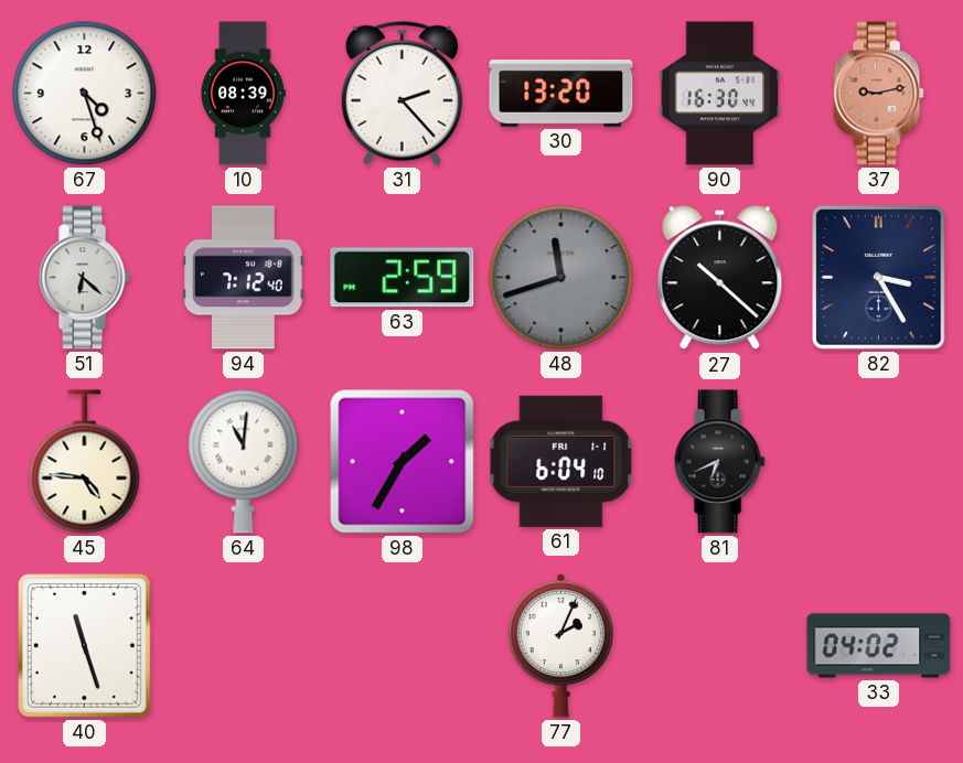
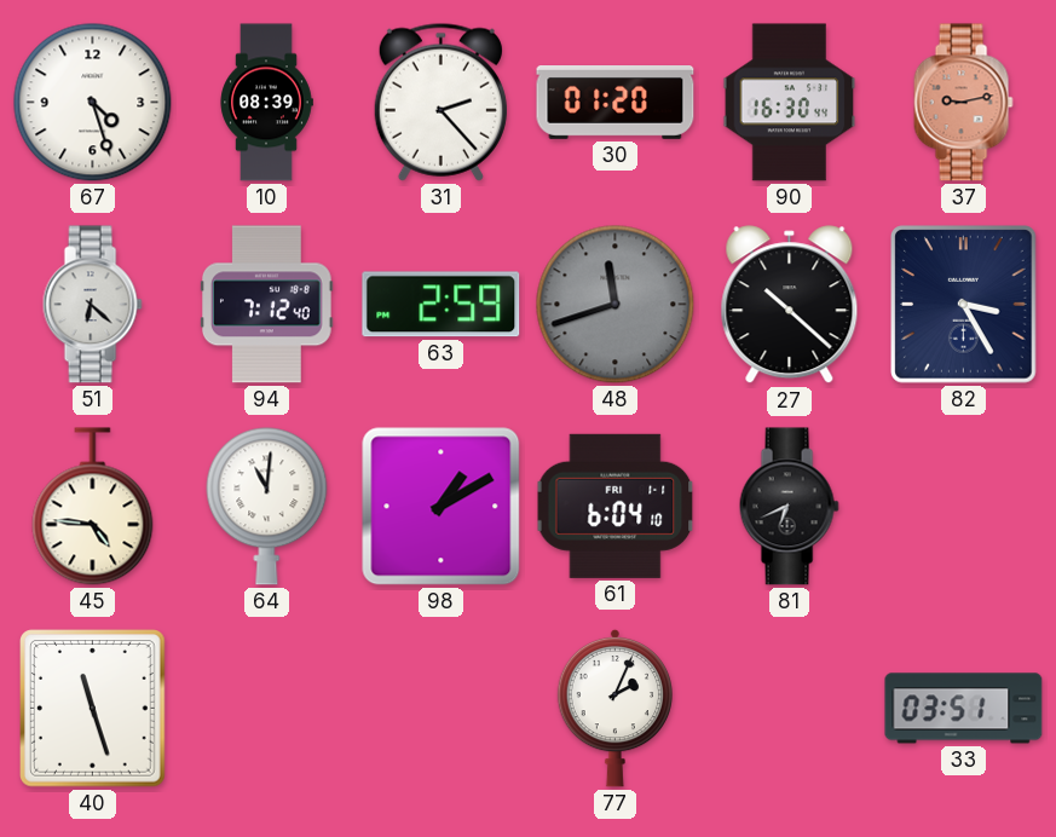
30: 13:20 -> 01:20 (616, 103)
98: 1:35 -> 1:10 (442, 507)
33: 04:02 -> 03:51 (964, 709)
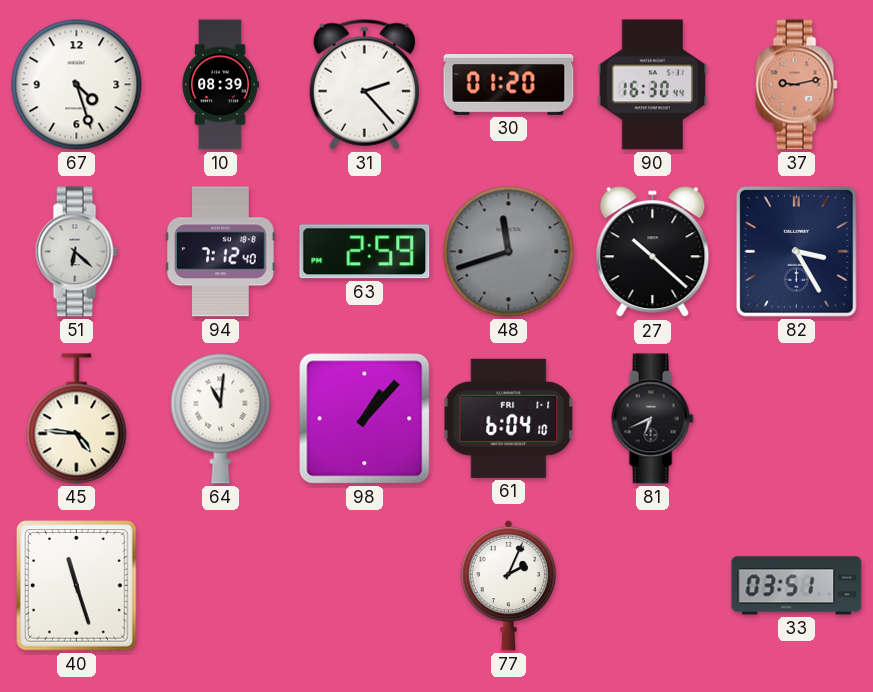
98: 1:10 -> 1:07 (365, 419)
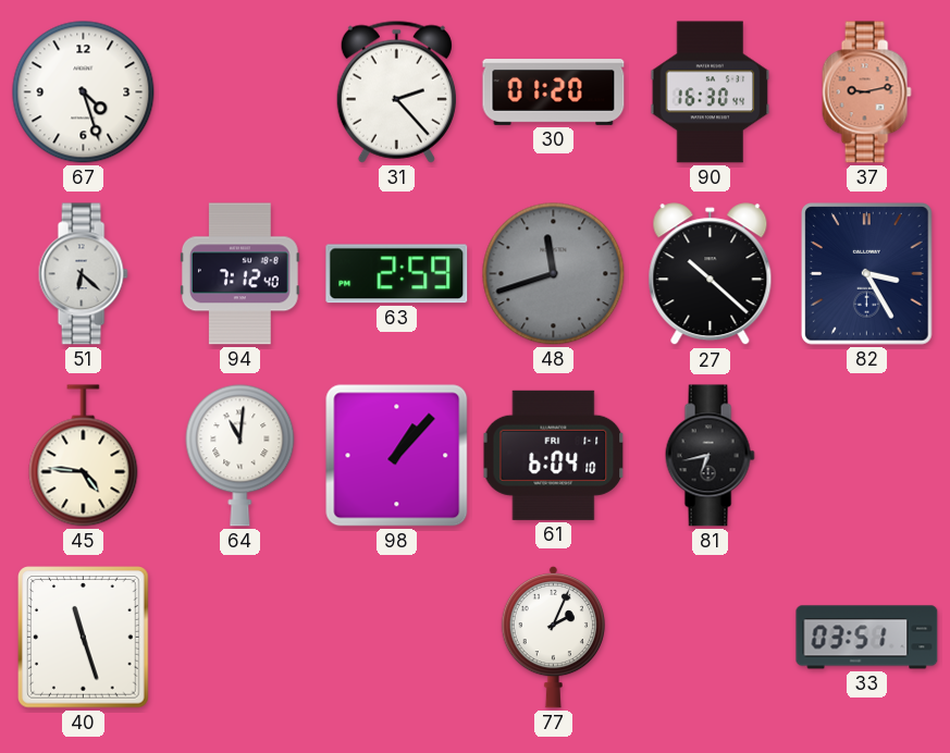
10: 08:39 -> none (220, 85)
81: 6:41 -> 6:43 (710, 456)
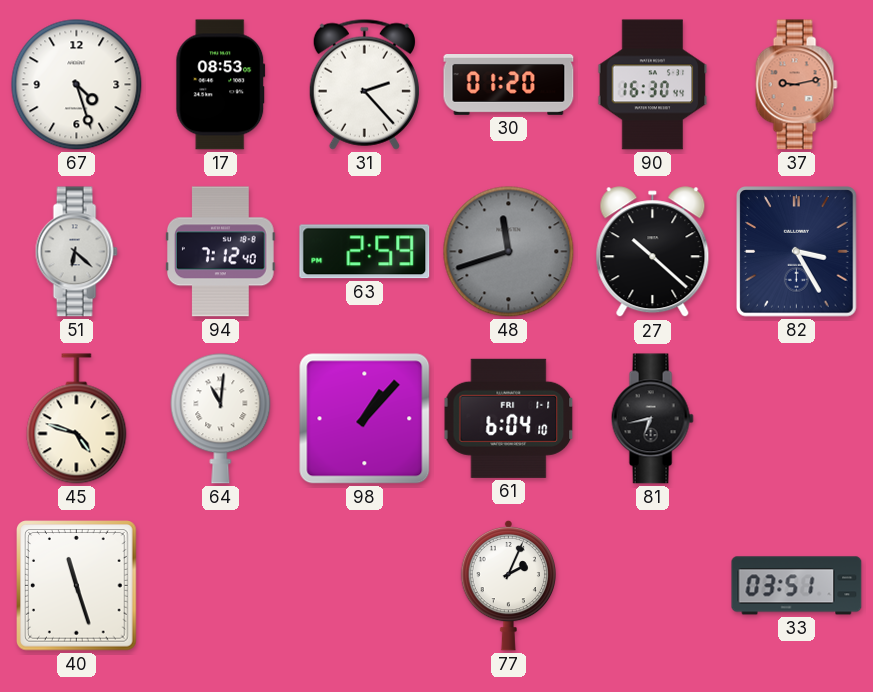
17: none -> 08:53 (221, 85)
45: 4:46 -> 4:48 (77, 419)
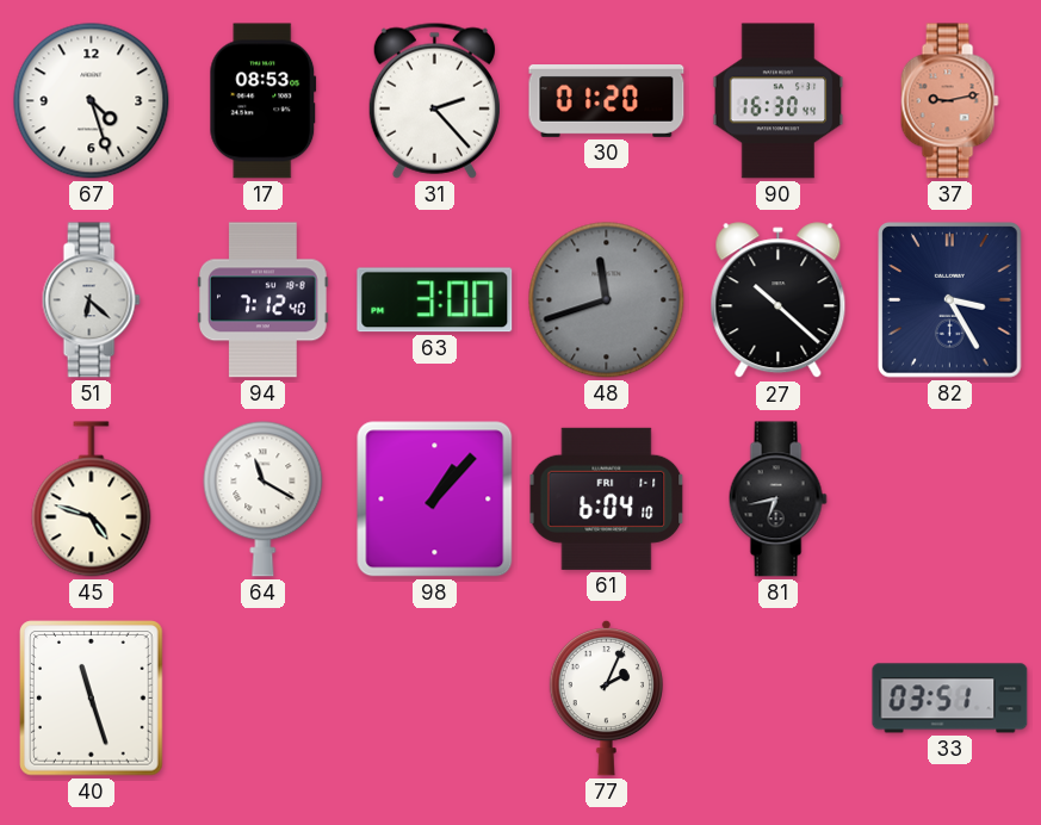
63: 2:59 -> 3:00 (435, 300)
64: 11:01 -> 11:20 (264, 500)
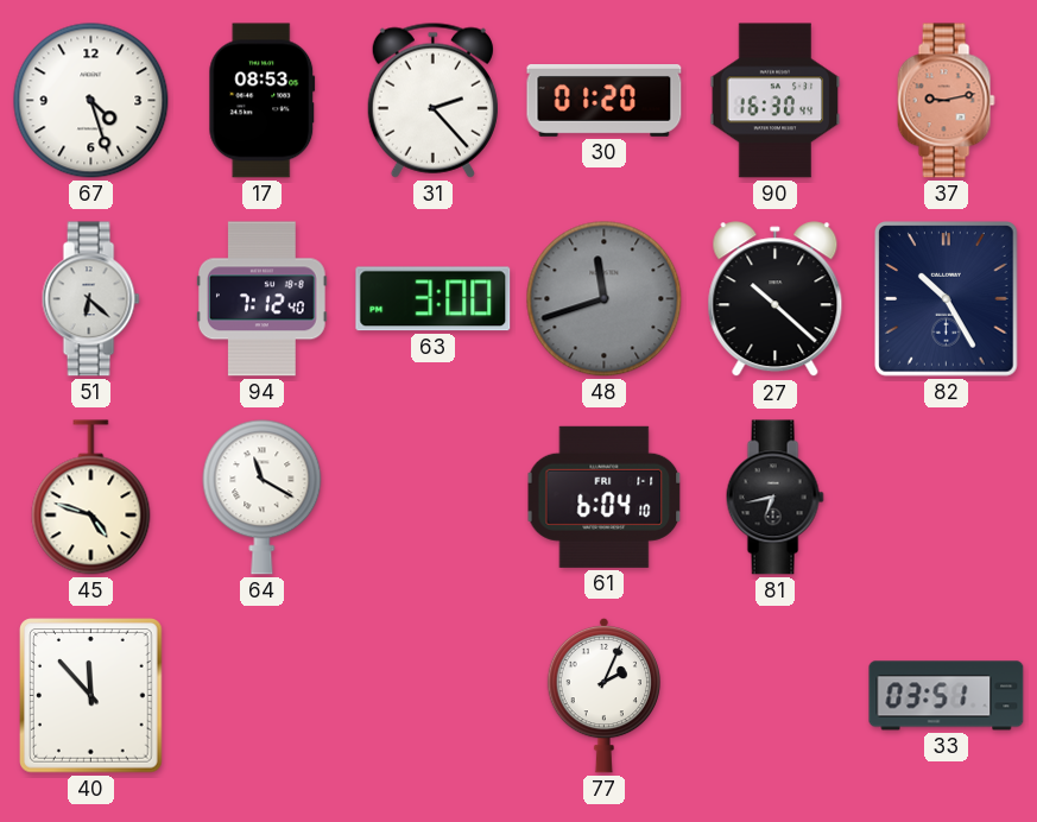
82: 3:25 -> 10:25 (947, 299)
98: 1:07 -> none (435, 500)
40: 11:27 -> 11:53 (91, 696)
